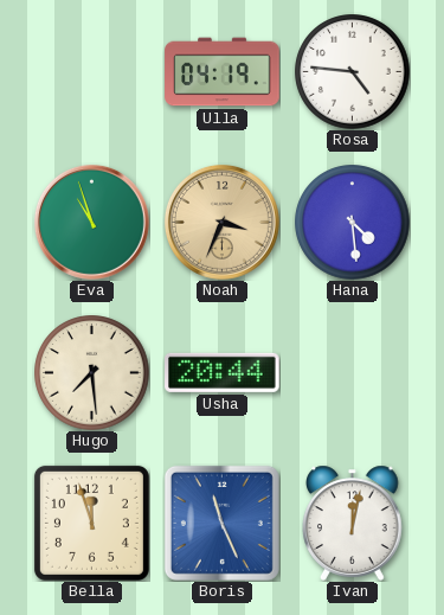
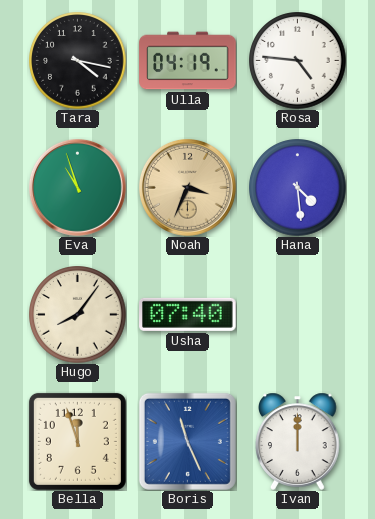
Tara: none -> 4:17 (78, 61)
Hugo: 7:29 -> 8:06 (78, 315)
Usha: 20:44 -> 07:40 (188, 314)
Ivan: 12:02 -> 12:00 (298, 441)
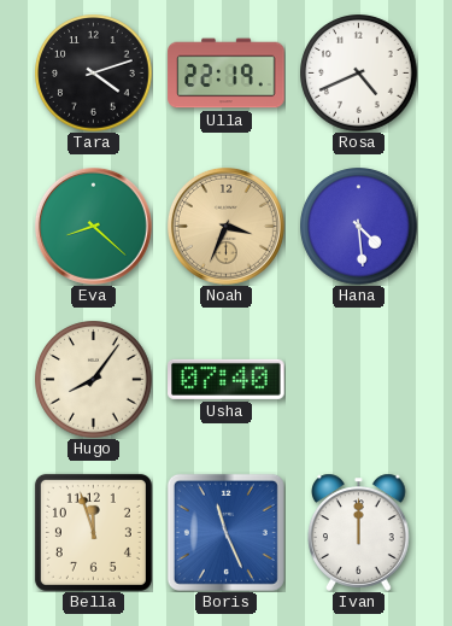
Tara: 4:17 -> 4:12 (94, 74)
Ulla: 04:19 -> 22:19 (227, 74)
Rosa: 4:46 -> 4:41 (359, 74)
Eva: 10:57 -> 8:22 (93, 226)
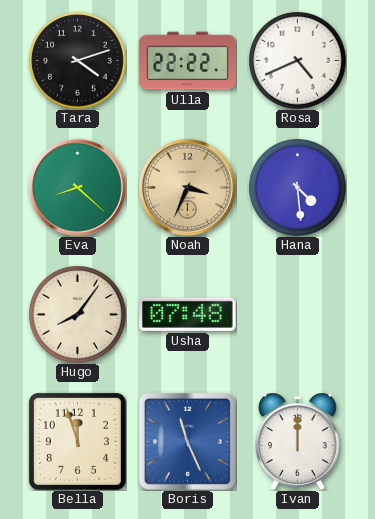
Ulla: 22:19 -> 22:22 (188, 61)
Usha: 07:40 -> 07:48 (188, 314)
